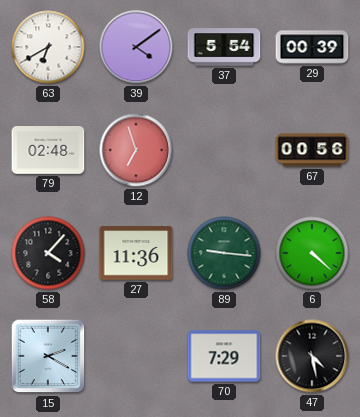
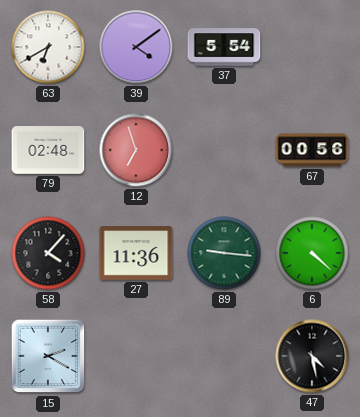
29: 00:39 -> none (312, 47)
70: 7:29 -> none (224, 356)
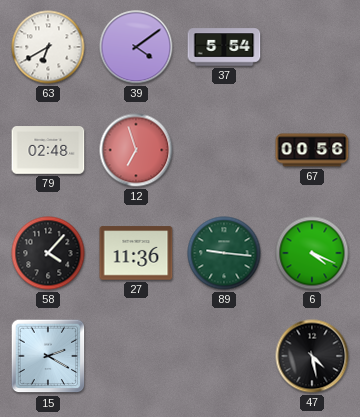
6: 4:22 -> 4:19 (312, 253)
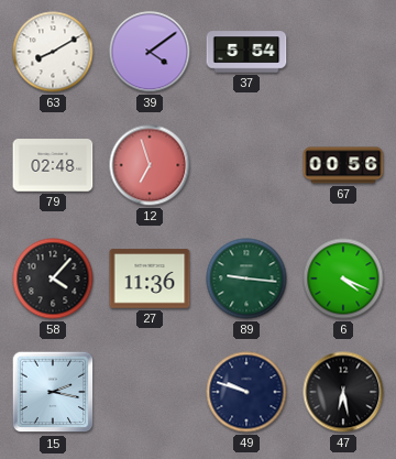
63: 6:40 -> 8:10 (53, 52)
15: 2:20 -> 2:17 (53, 392)
49: none -> 9:48 (246, 392)
47: 4:28 -> 6:28 (343, 392)
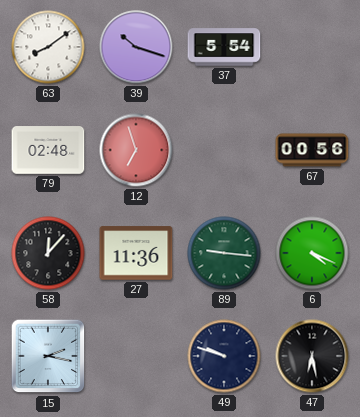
63: 8:10 -> 8:09 (48, 47)
39: 4:09 -> 10:18 (136, 47)
58: 4:07 -> 12:07 (48, 253)
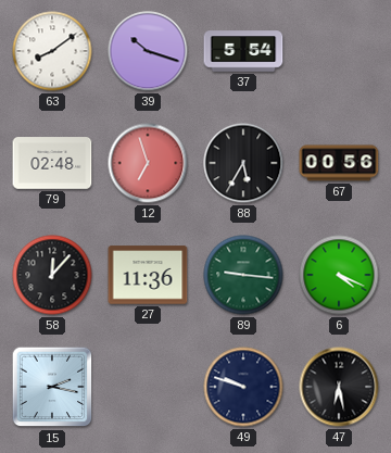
88: none -> 5:35 (243, 163)
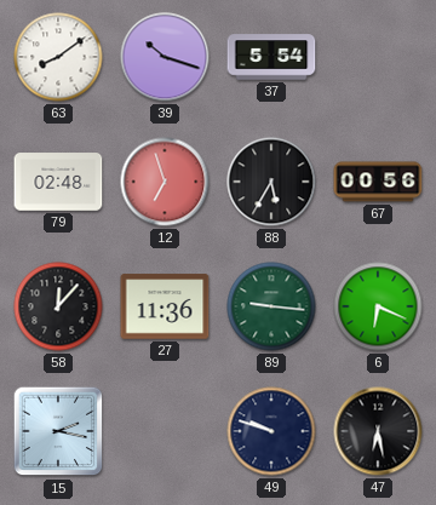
6: 4:19 -> 6:19 (378, 306)
